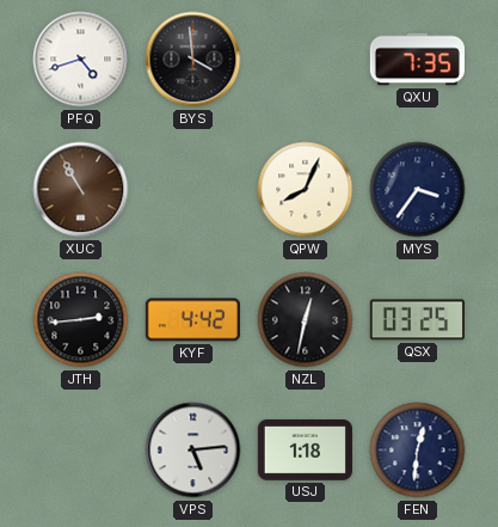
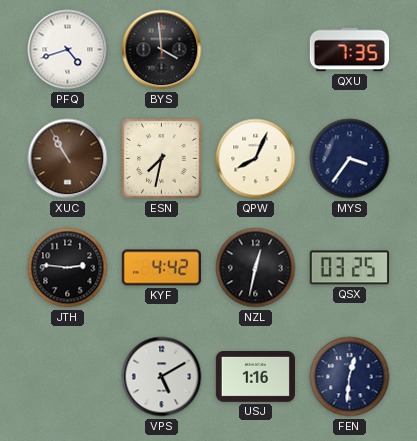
ESN: none -> 7:32 (162, 159)
JTH: 2:44 -> 2:46 (68, 268)
VPS: 5:14 -> 5:10 (162, 377)
USJ: 1:18 -> 1:16 (255, 376)
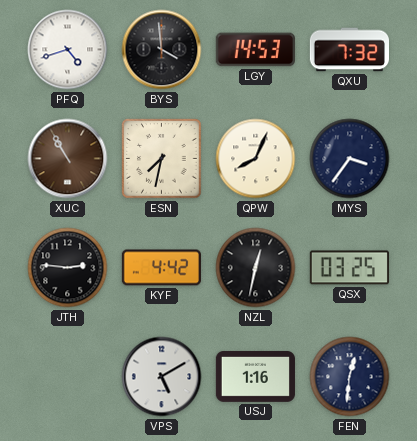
LGY: none -> 14:53 (255, 50)
QXU: 7:35 -> 7:32 (349, 50)
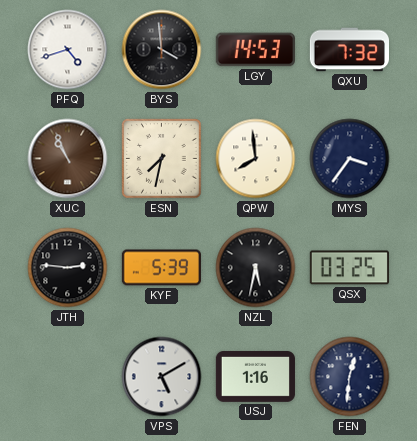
XUC: 10:55 -> 10:56 (68, 159)
QPW: 8:04 -> 7:59 (256, 159)
KYF: 4:42 -> 5:39 (161, 268)
NZL: 12:32 -> 5:32 (256, 268)
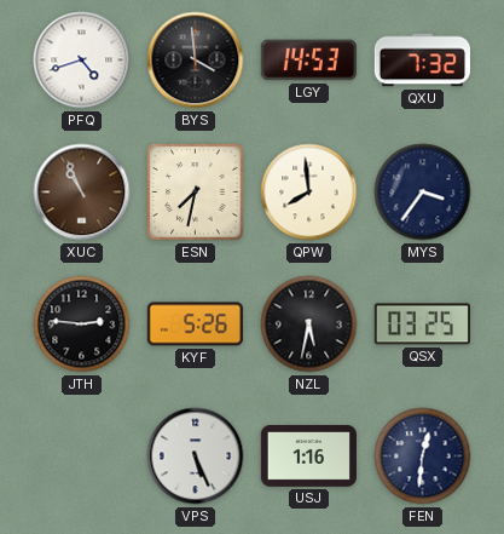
KYF: 5:39 -> 5:26 (195, 325)
VPS: 5:10 -> 5:26 (196, 457)
